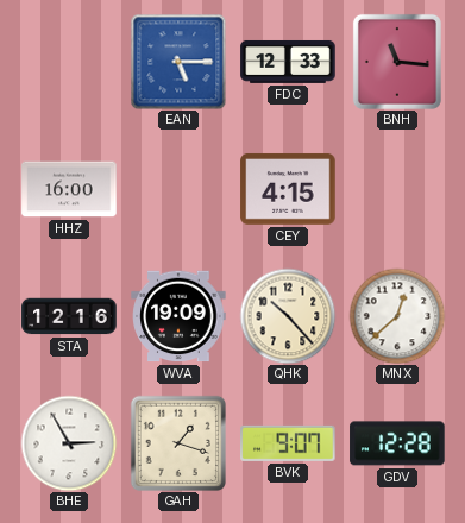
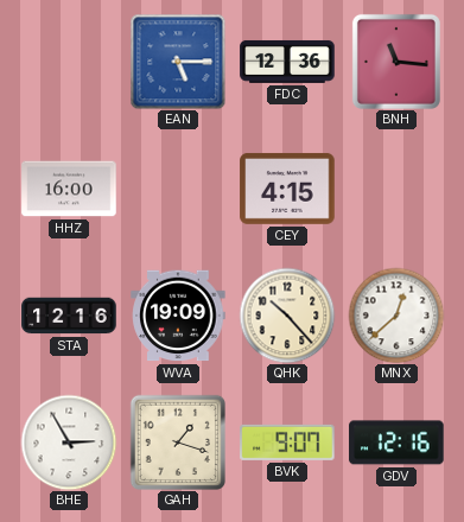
FDC: 12:33 -> 12:36 (287, 62)
GDV: 12:28 -> 12:16 (396, 443)
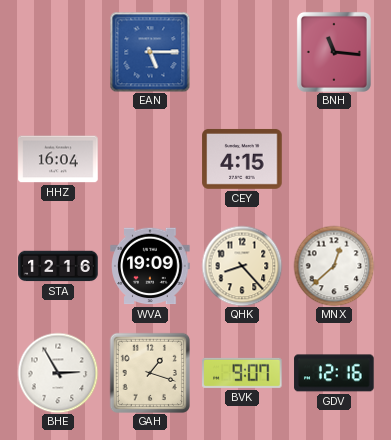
FDC: 12:36 -> none (287, 62)
HHZ: 16:00 -> 16:04 (58, 159)
QHK: 10:23 -> 8:23 (242, 266)
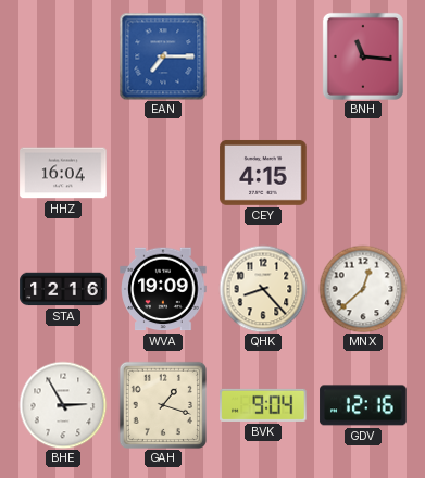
EAN: 5:15 -> 7:15 (163, 56)
BVK: 9:07 -> 9:04 (263, 405)
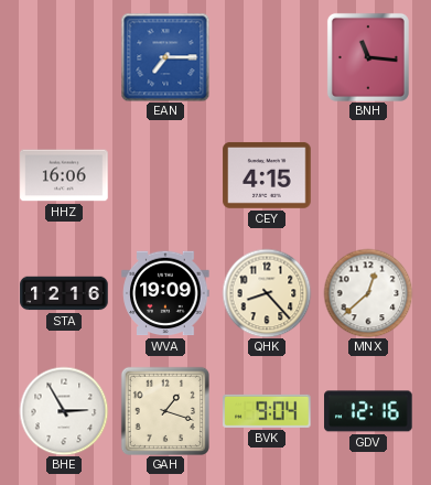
HHZ: 16:04 -> 16:06 (64, 175)
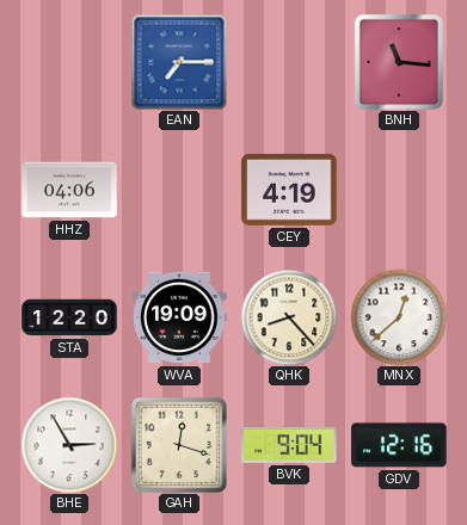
HHZ: 16:06 -> 04:06 (69, 190)
CEY: 4:15 -> 4:19 (289, 190)
STA: 12:16 -> 12:20 (69, 317)
GAH: 1:18 -> 12:18 (179, 445)
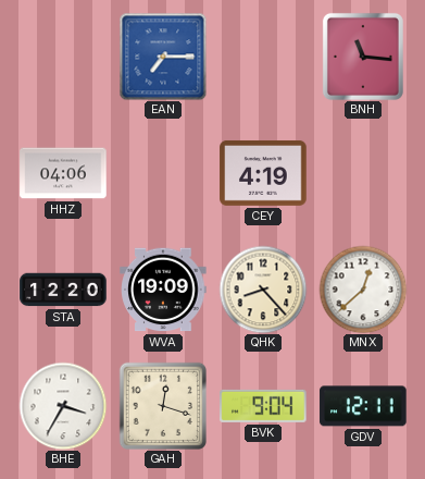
BHE: 2:55 -> 3:35 (63, 406)
GDV: 12:16 -> 12:11 (363, 406)
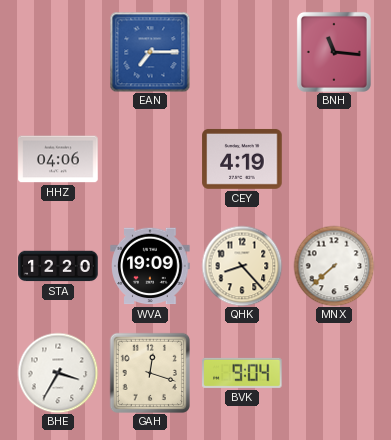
MNX: 12:38 -> 7:38 (334, 266)
GDV: 12:11 -> none (363, 406)
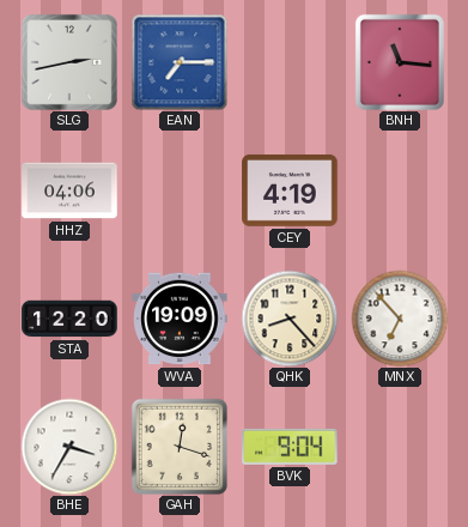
SLG: none -> 2:43 (69, 62)
MNX: 7:38 -> 6:53 (400, 319)
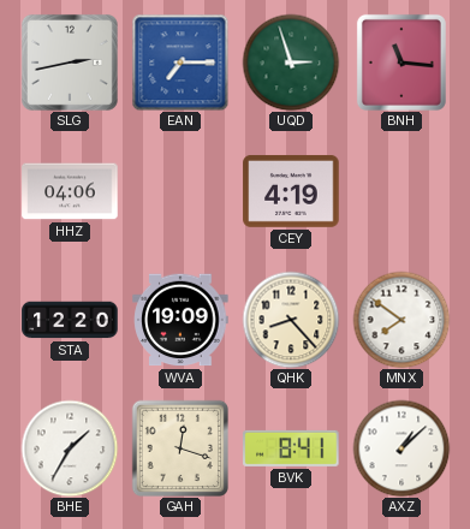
UQD: none -> 2:57 (291, 63)
MNX: 6:53 -> 7:51 (401, 320)
BHE: 3:35 -> 1:35 (70, 448)
BVK: 9:04 -> 8:41 (291, 448)
AXZ: none -> 1:08 (401, 448)
